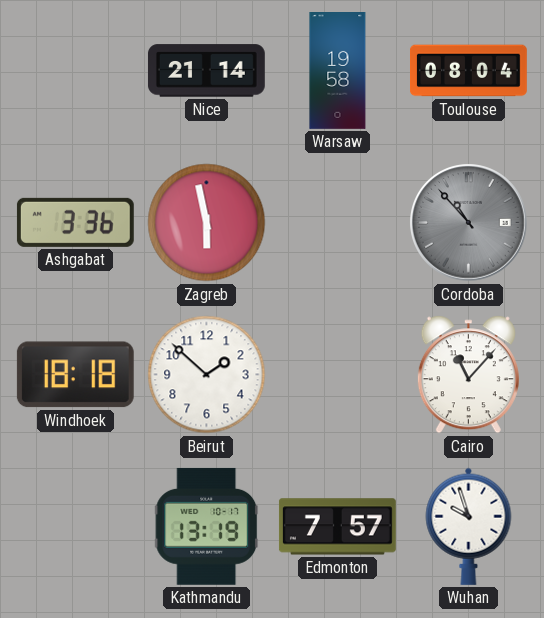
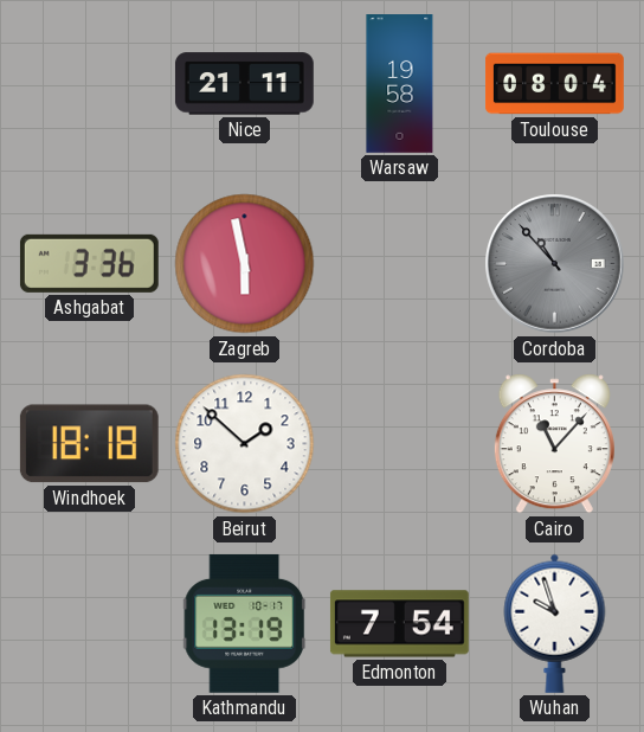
Nice: 21:14 -> 21:11 (244, 84)
Edmonton: 7:57 -> 7:54 (399, 624)
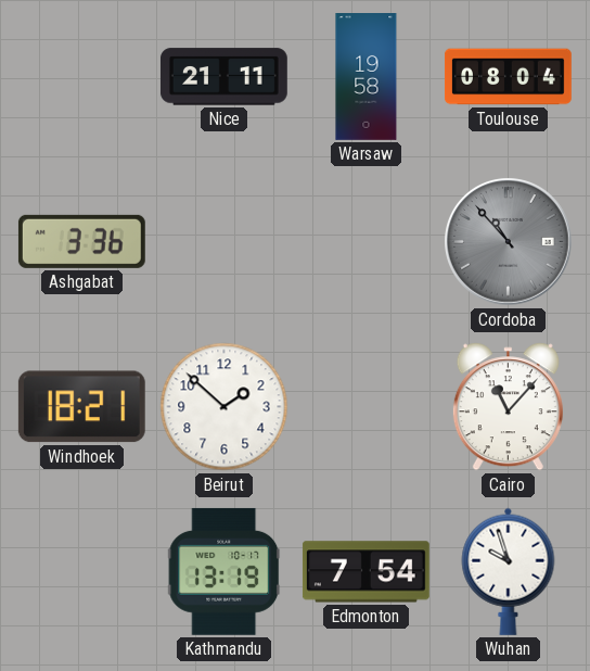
Zagreb: 5:58 -> none (245, 264)
Windhoek: 18:18 -> 18:21 (81, 407)
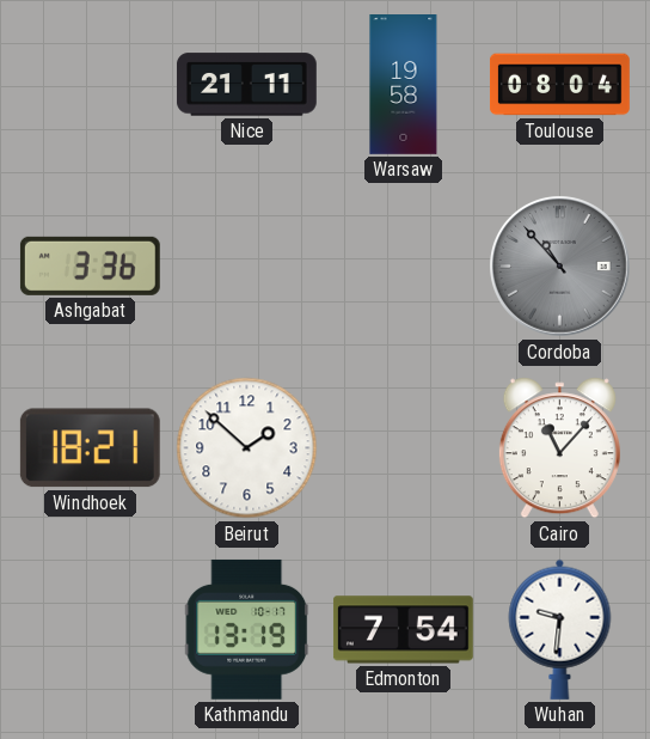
Wuhan: 9:57 -> 9:31 (560, 629)
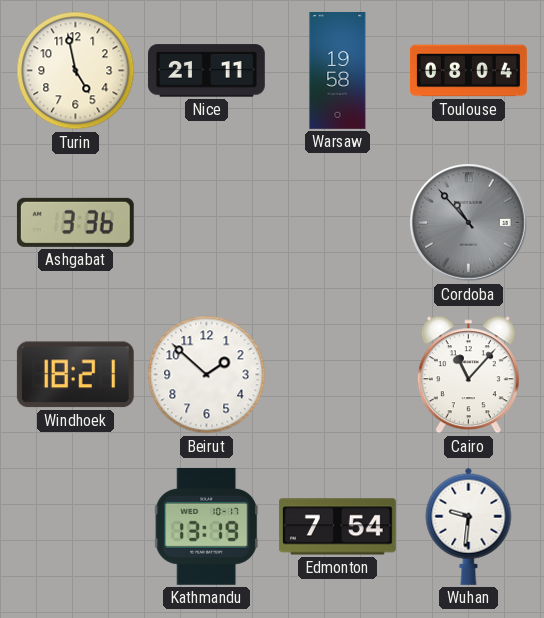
Turin: none -> 4:58 (76, 71)
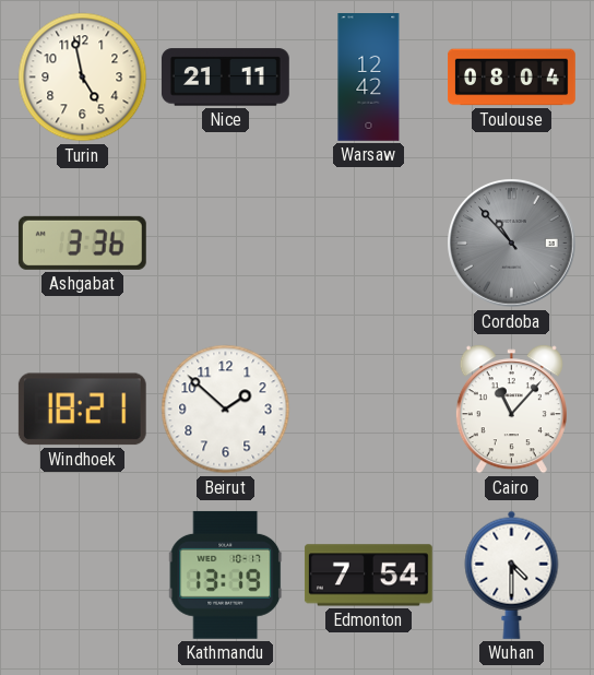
Warsaw: 19:58 -> 12:42 (369, 78)
Wuhan: 9:31 -> 4:30 (512, 575)
